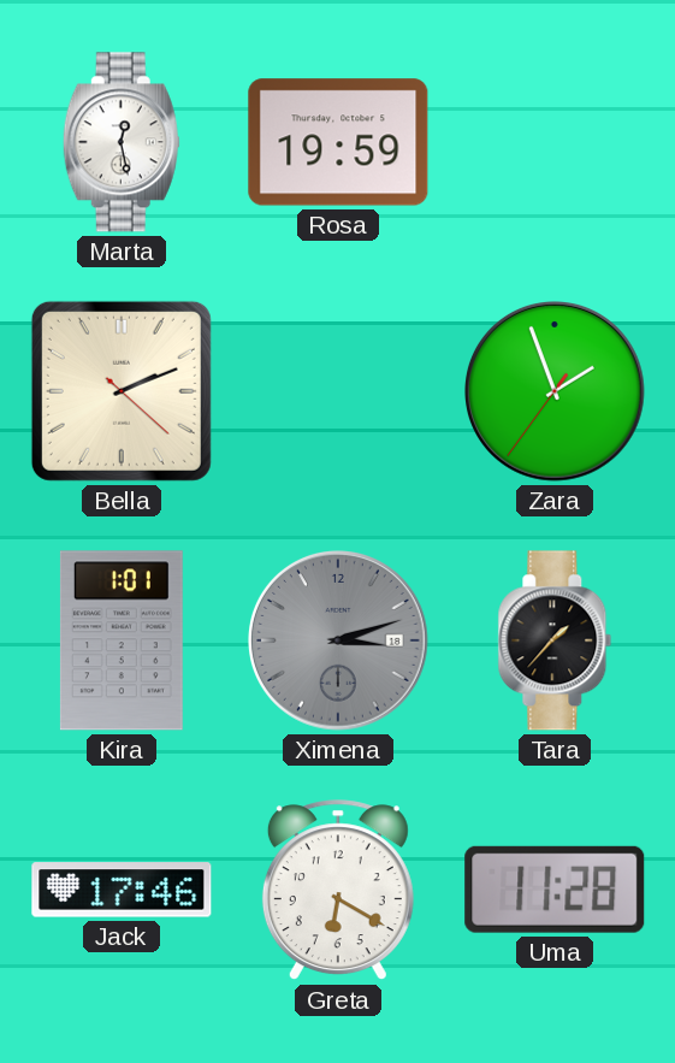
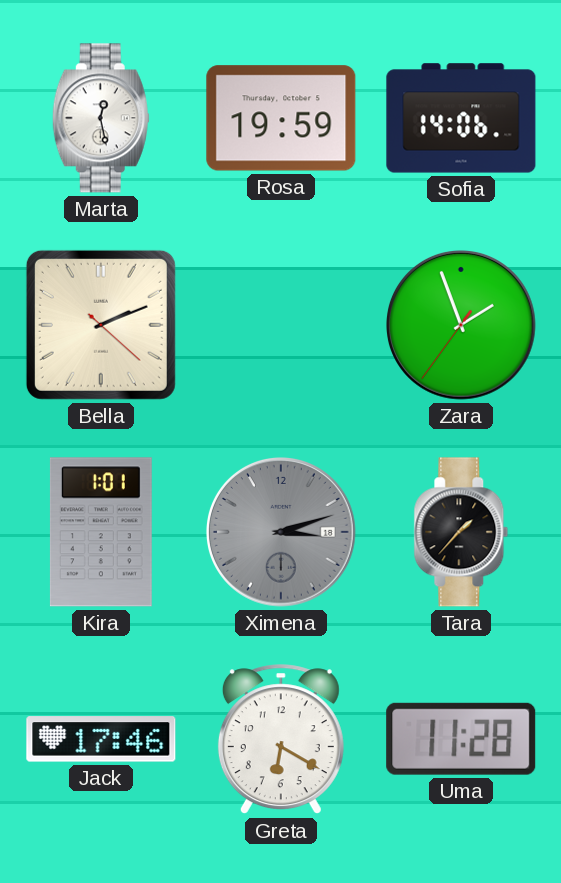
Sofia: none -> 14:06 (461, 118)
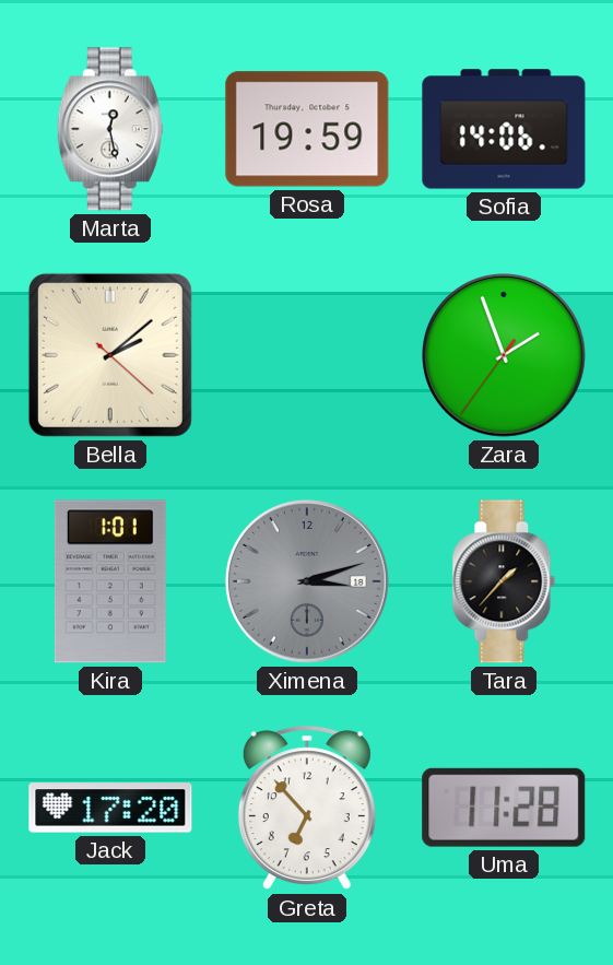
Bella: 2:11 -> 2:08 (110, 355)
Jack: 17:46 -> 17:20 (110, 808)
Greta: 6:20 -> 6:53 (307, 809)
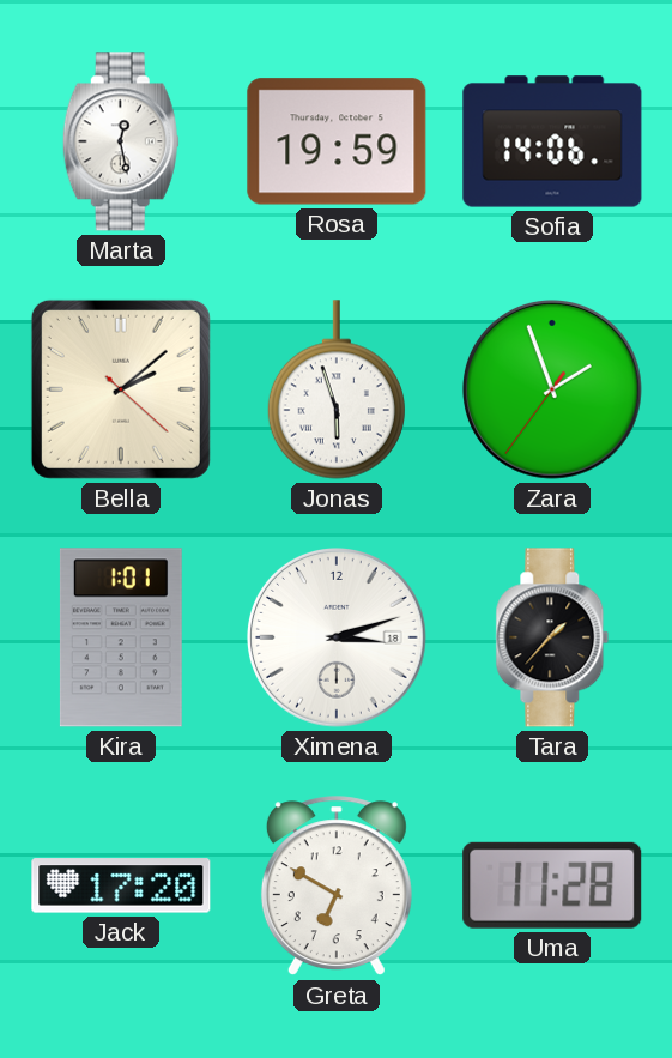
Jonas: none -> 5:57 (337, 389)
Ximena dial: grey -> white (338, 639)
Greta: 6:53 -> 6:50 (337, 887)
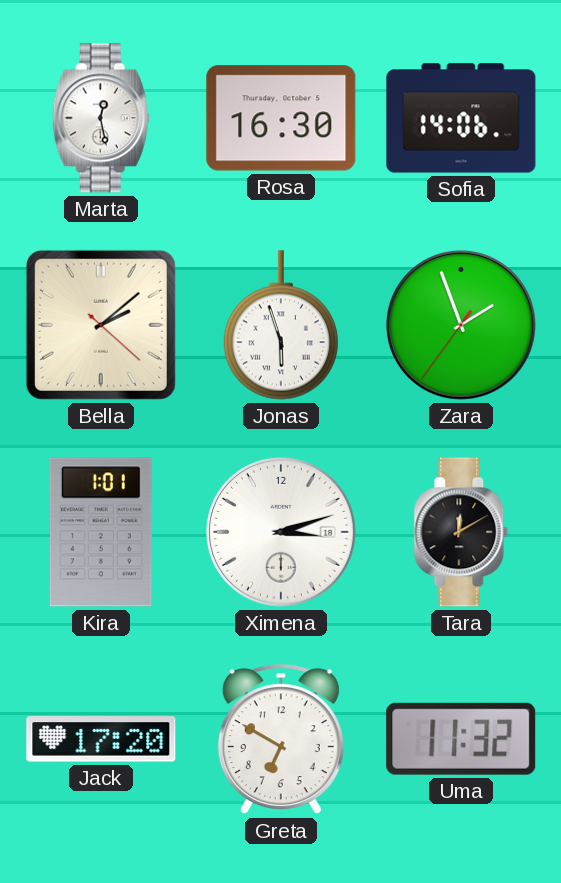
Rosa: 19:59 -> 16:30 (281, 118)
Tara: 1:37 -> 12:10 (461, 532)
Uma: 11:28 -> 11:32 (461, 739)
